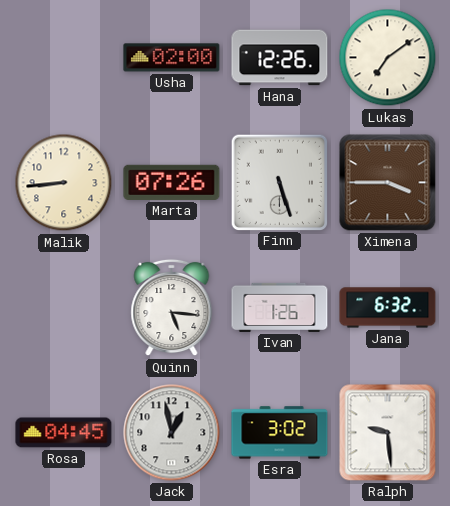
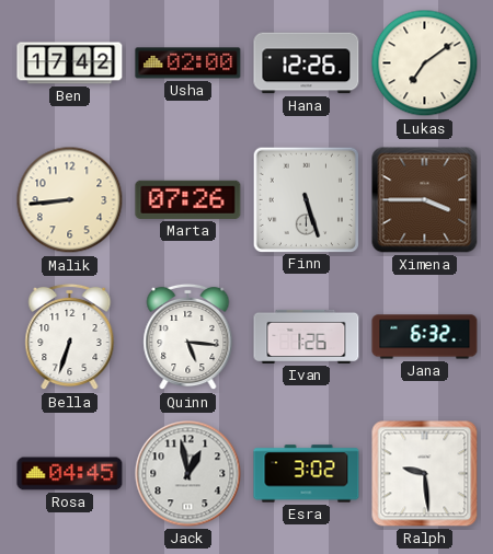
Ben: none -> 17:42 (70, 64)
Bella: none -> 6:33 (70, 337)
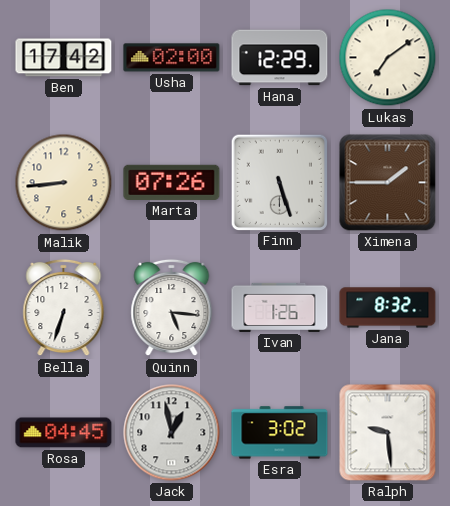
Hana: 12:26 -> 12:29 (280, 58)
Ximena: 3:45 -> 1:45 (388, 183)
Jana: 6:32 -> 8:32 (388, 308)
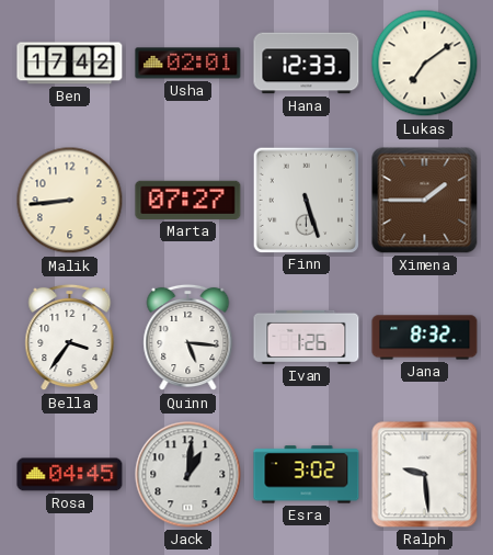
Usha: 02:00 -> 02:01 (188, 64)
Hana: 12:29 -> 12:33 (307, 64)
Marta: 07:26 -> 07:27 (188, 200)
Bella: 6:33 -> 3:36 (70, 338)
Jack: 12:58 -> 1:01 (188, 475)
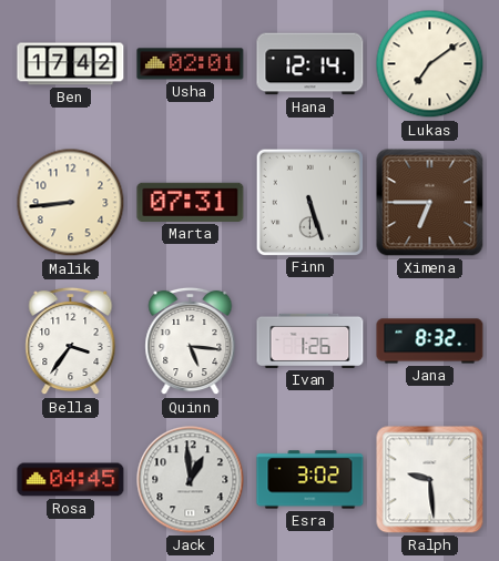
Hana: 12:33 -> 12:14 (310, 64)
Marta: 07:27 -> 07:31 (191, 202)
Ximena: 1:45 -> 6:45 (430, 203)
Jack: 1:01 -> 12:59 (191, 480)
